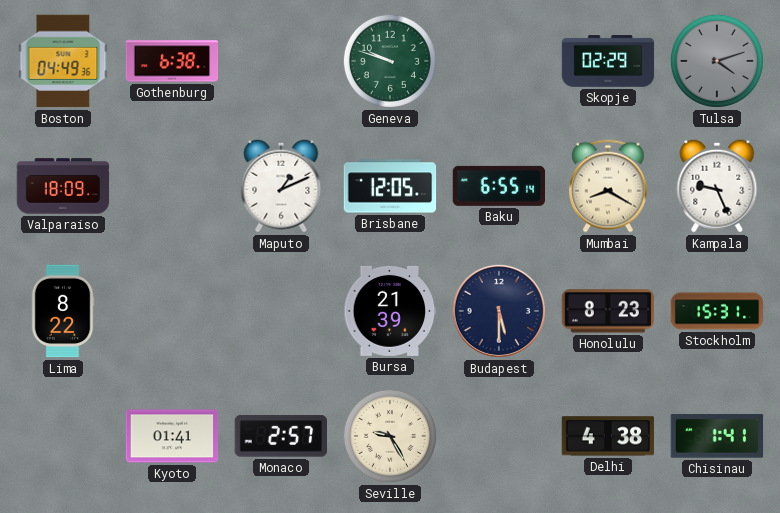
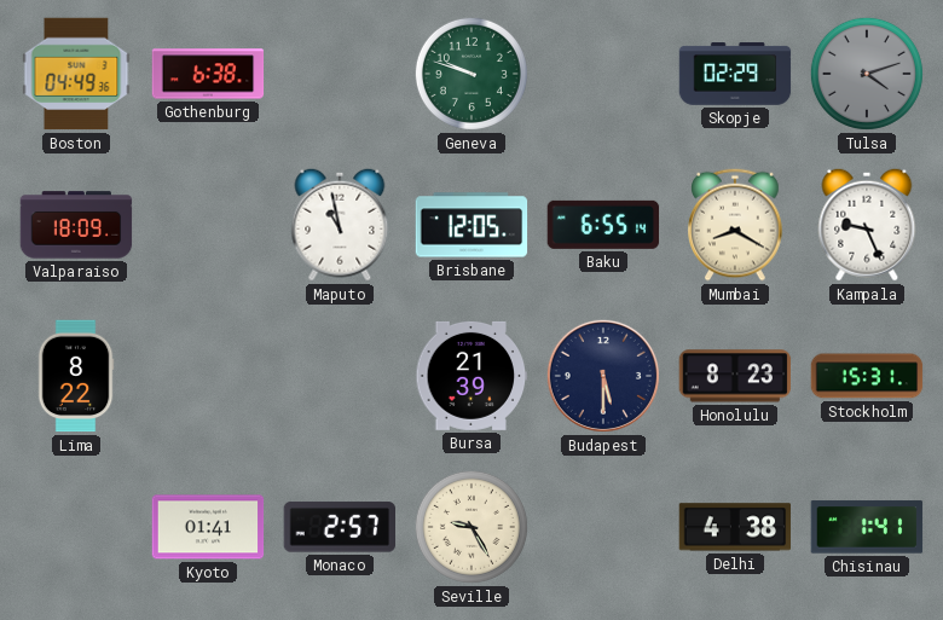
Maputo: 1:11 -> 10:58 (340, 225)
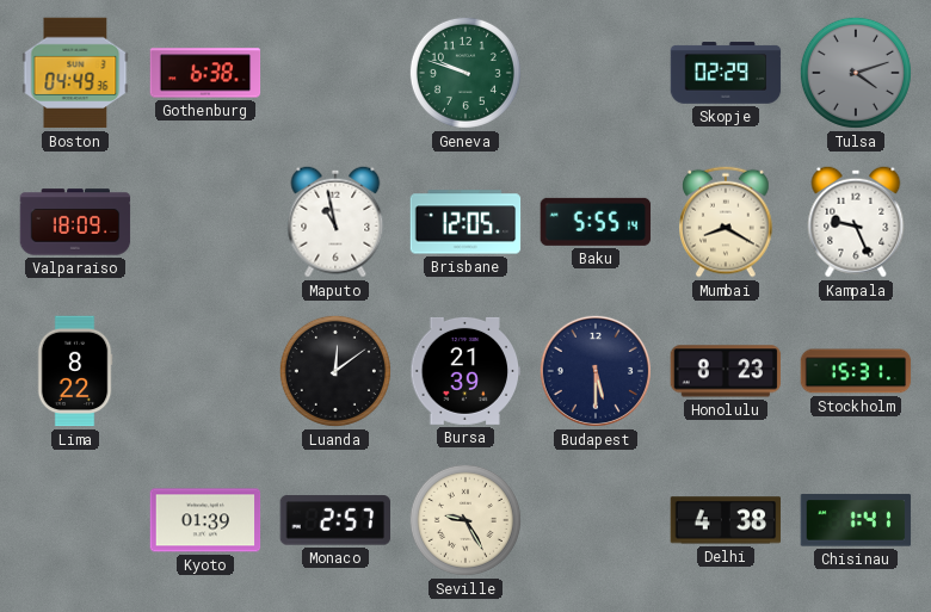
Baku: 6:55 -> 5:55 (596, 222)
Luanda: none -> 12:09 (335, 371)
Kyoto: 01:41 -> 01:39 (205, 520)
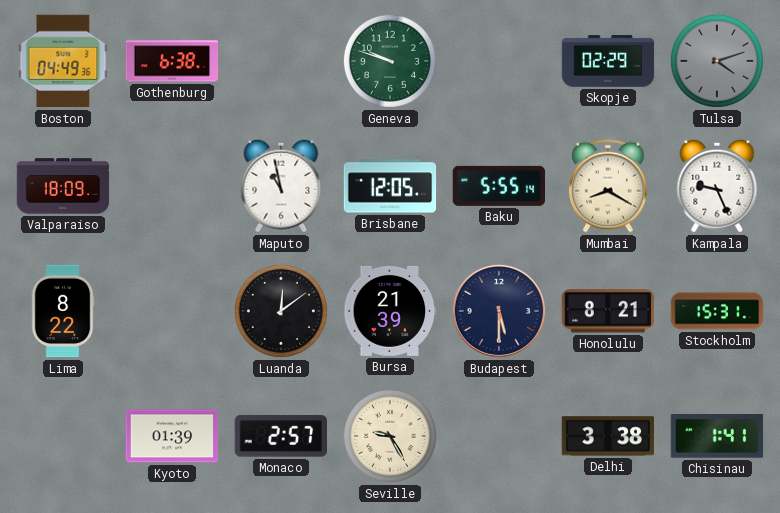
Honolulu: 8:23 -> 8:21 (608, 311)
Delhi: 4:38 -> 3:38 (608, 436)
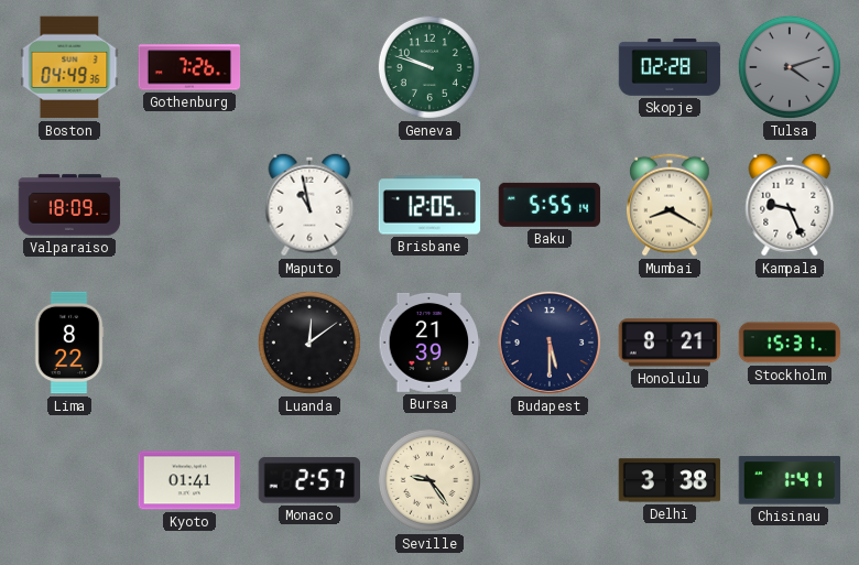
Gothenburg: 6:38 -> 7:26 (189, 67)
Skopje: 02:29 -> 02:28 (670, 67)
Kyoto: 01:39 -> 01:41 (189, 480)
Seville: 9:25 -> 9:24 (430, 480)
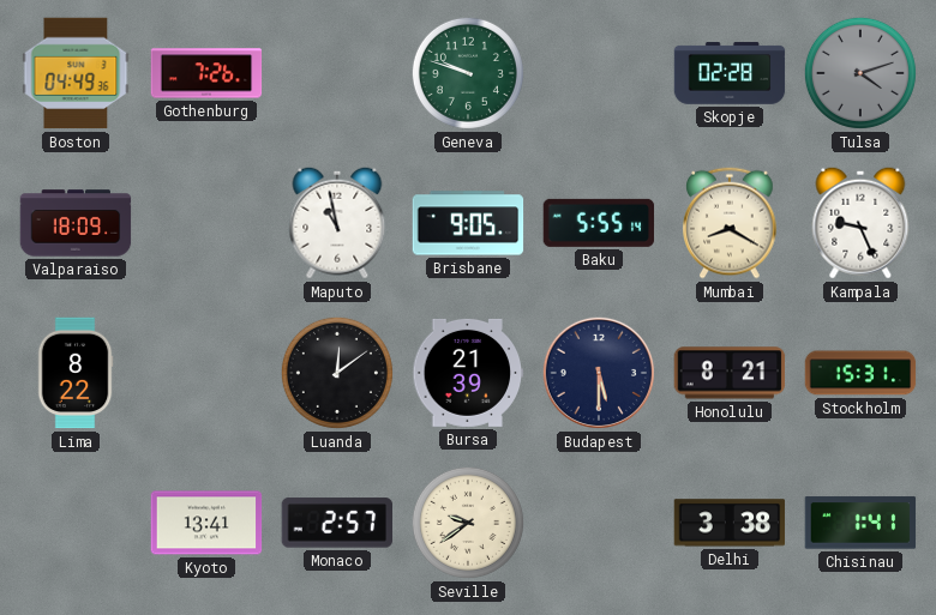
Brisbane: 12:05 -> 9:05 (468, 223)
Kyoto: 01:41 -> 13:41 (206, 523)
Seville: 9:24 -> 9:39 (468, 523)
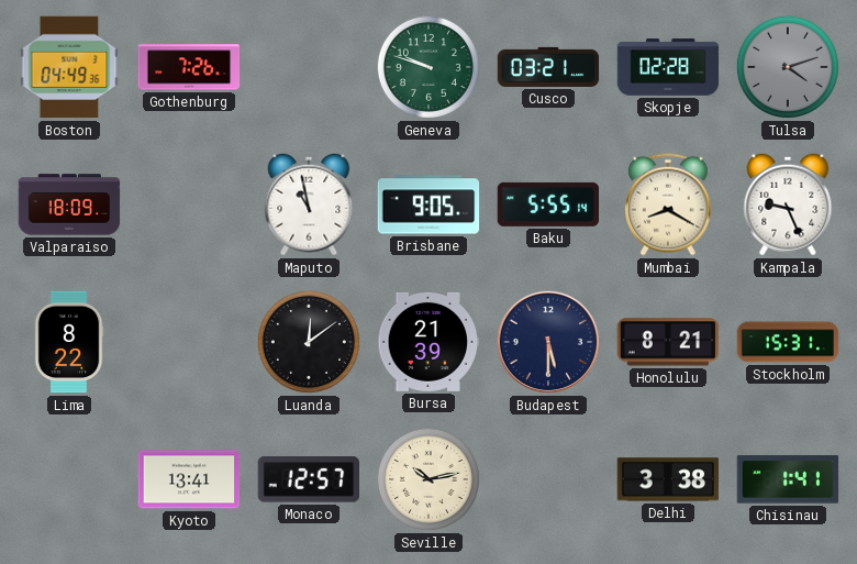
Cusco: none -> 03:21 (548, 67)
Monaco: 2:57 -> 12:57 (308, 479)
Seville: 9:39 -> 10:13 (429, 479)
